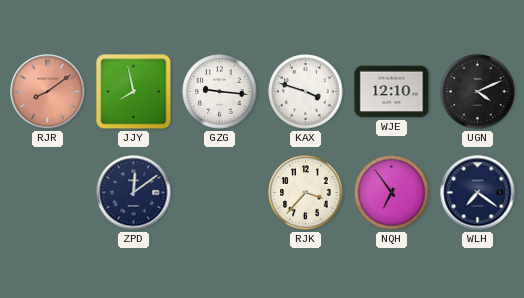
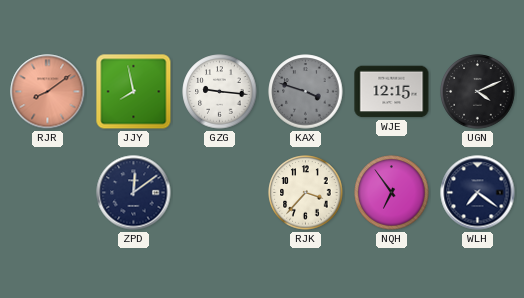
KAX dial: white -> grey (306, 92)
WJE: 12:10 -> 12:15 (392, 92)
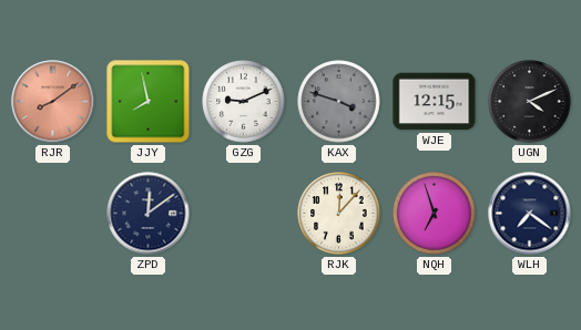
GZG: 9:16 -> 9:11 (244, 102)
RJK: 3:37 -> 12:07 (339, 214)
NQH: 6:54 -> 6:57 (435, 214)
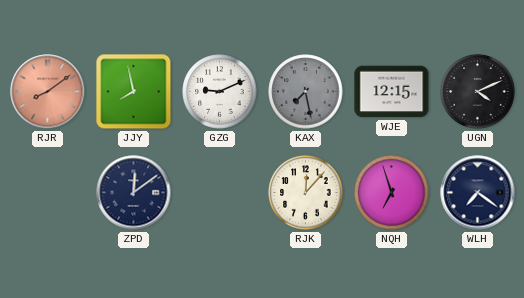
KAX: 3:48 -> 7:28 (306, 92)
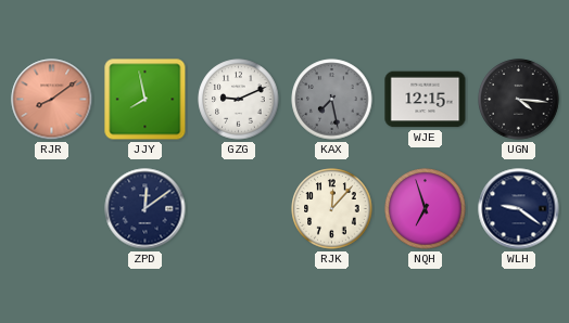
UGN: 4:11 -> 4:16 (519, 100)
WLH: 7:21 -> 9:21 (519, 209)
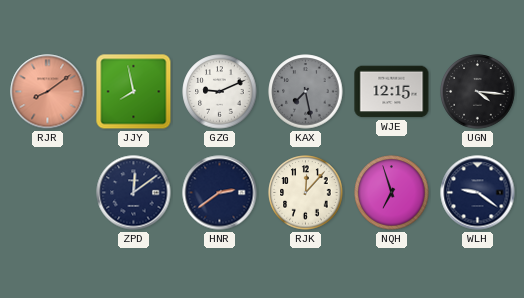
HNR: none -> 2:39 (220, 193)
